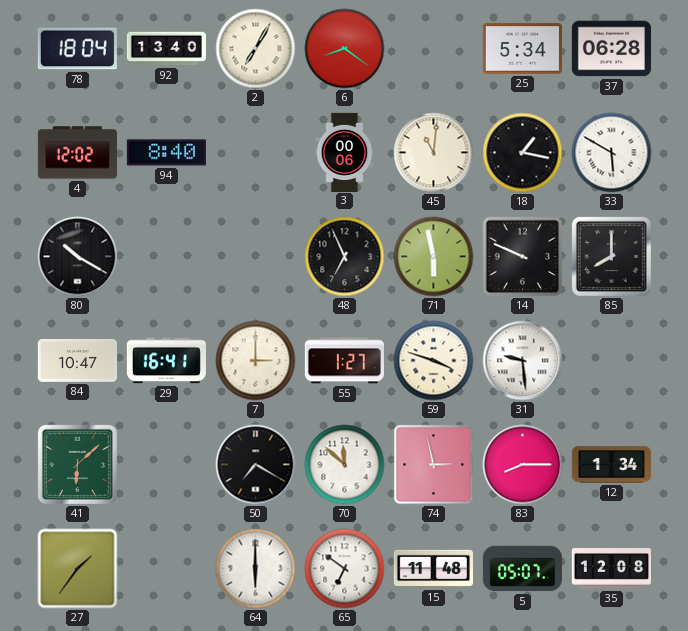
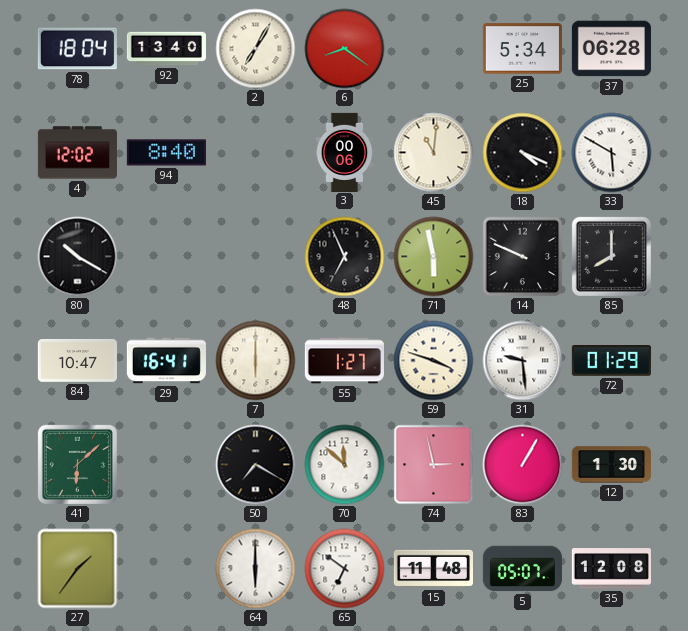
18: 1:17 -> 4:19 (523, 153)
7: 3:00 -> 6:00 (256, 361)
72: none -> 01:29 (611, 361)
83: 8:15 -> 1:05 (523, 465)
12: 1:34 -> 1:30 (611, 465)
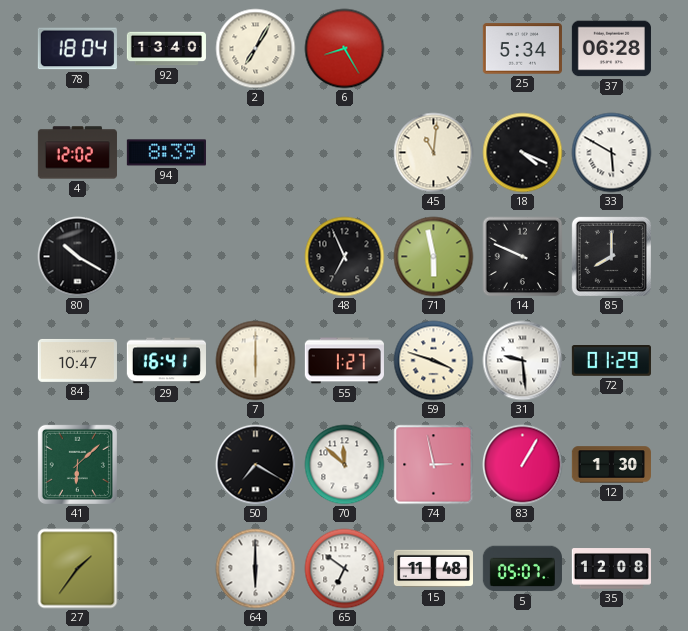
6: 8:21 -> 8:25 (345, 49)
94: 8:40 -> 8:39 (166, 153)
3: 00:06 -> none (345, 152)
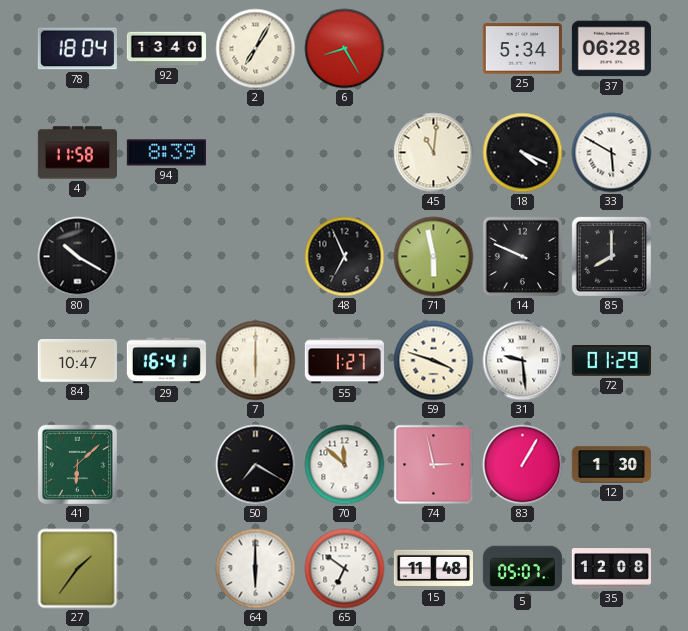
4: 12:02 -> 11:58 (77, 153)
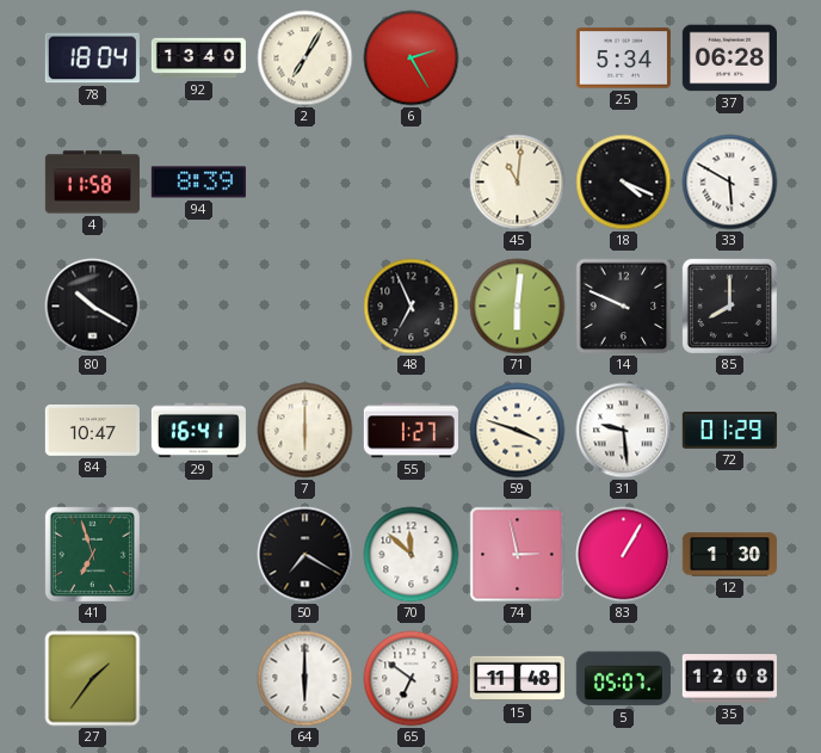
6: 8:25 -> 2:25 (412, 58)
71: 5:58 -> 6:01 (518, 307)
41: 6:08 -> 6:57 (92, 554)
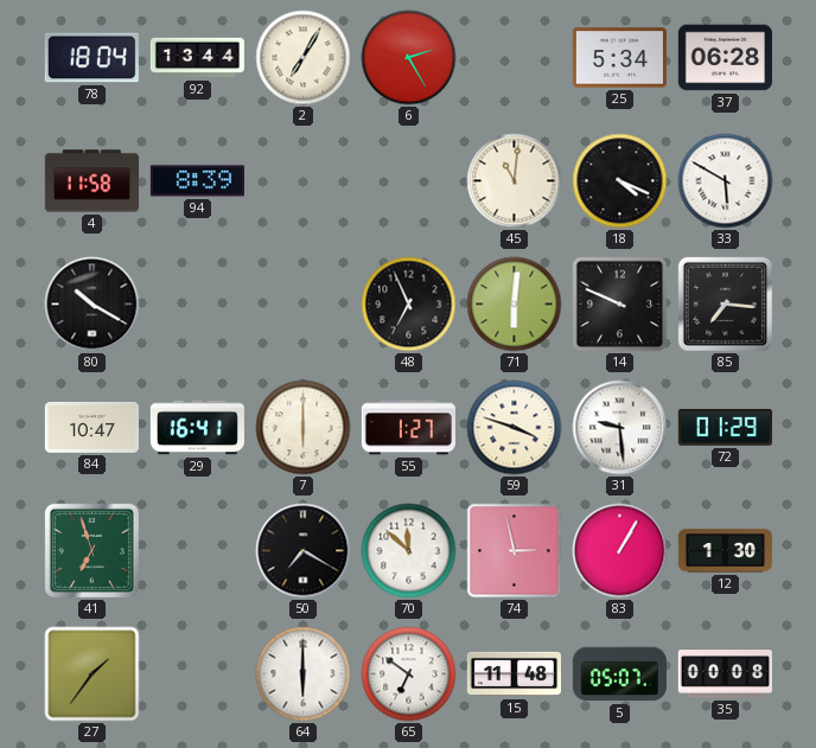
92: 13:40 -> 13:44 (197, 58)
85: 8:00 -> 7:16 (725, 303)
35: 12:08 -> 00:08 (725, 675)
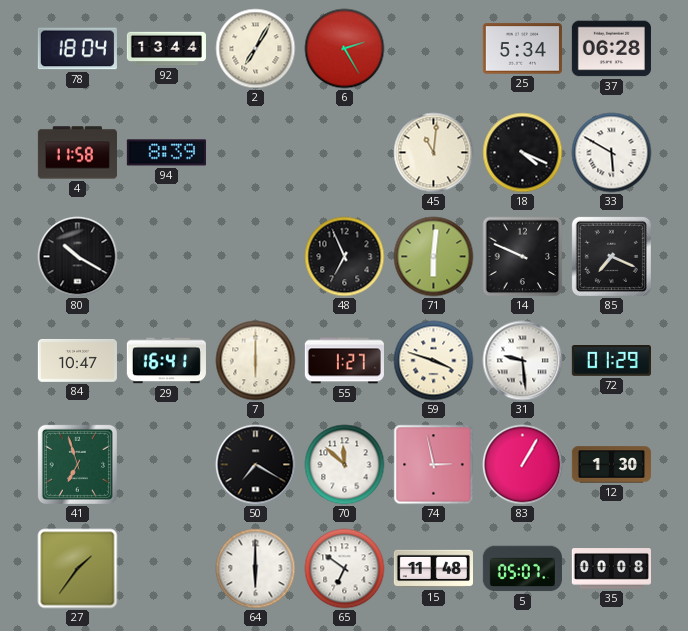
85: 7:16 -> 7:19 (611, 256)
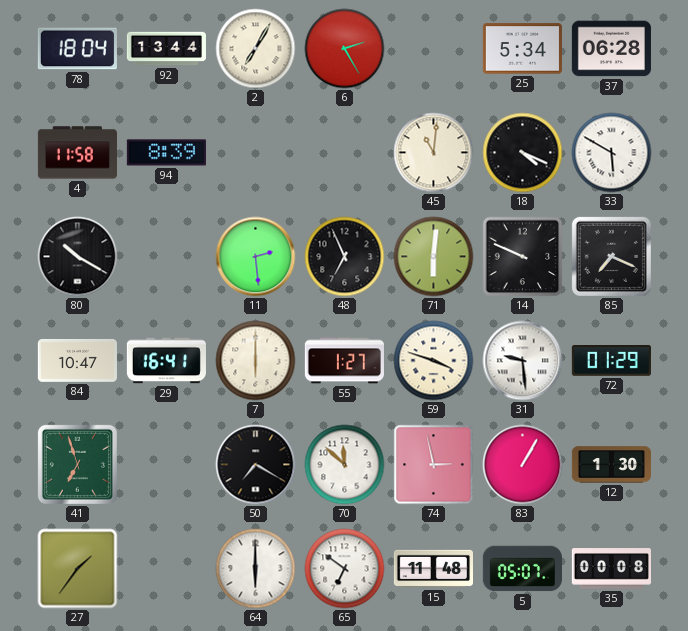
11: none -> 2:29 (256, 257)
